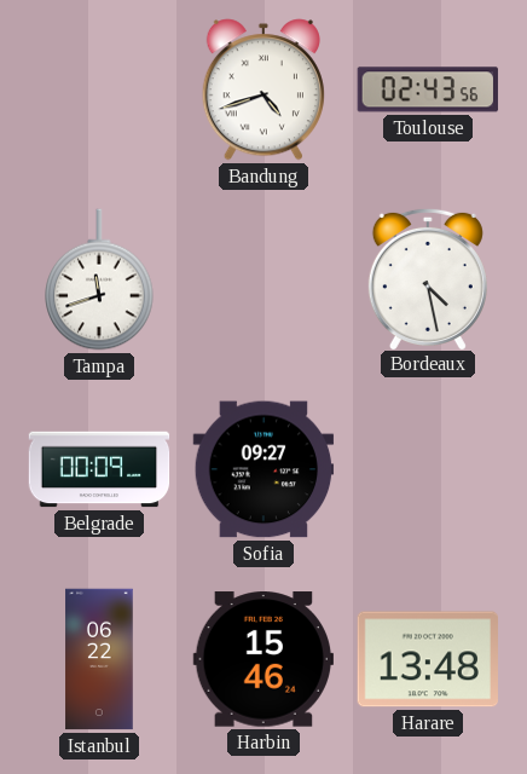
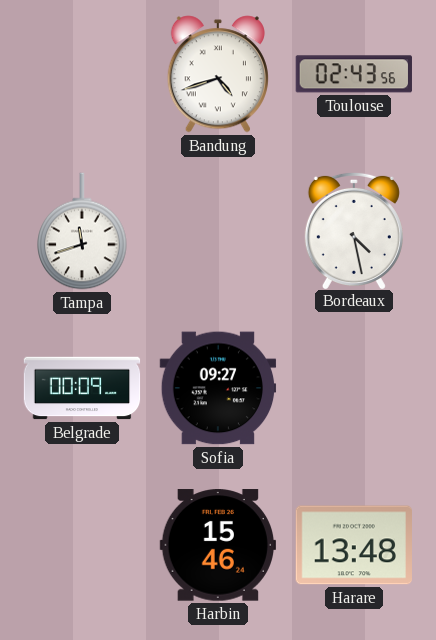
Istanbul: 06:22 -> none (99, 659)
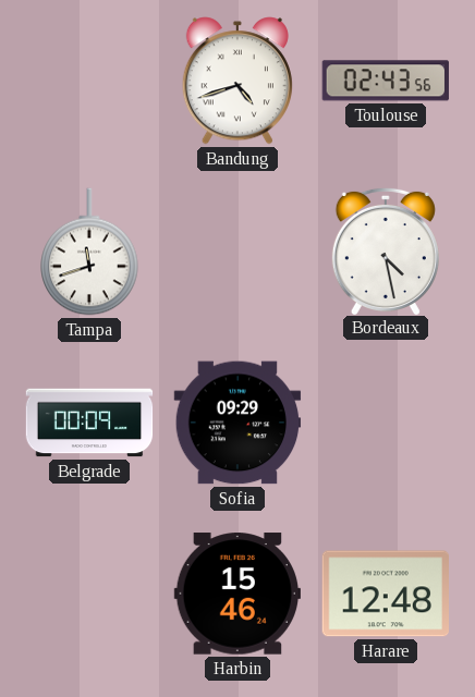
Sofia: 09:27 -> 09:29 (237, 423)
Harare: 13:48 -> 12:48 (385, 594)
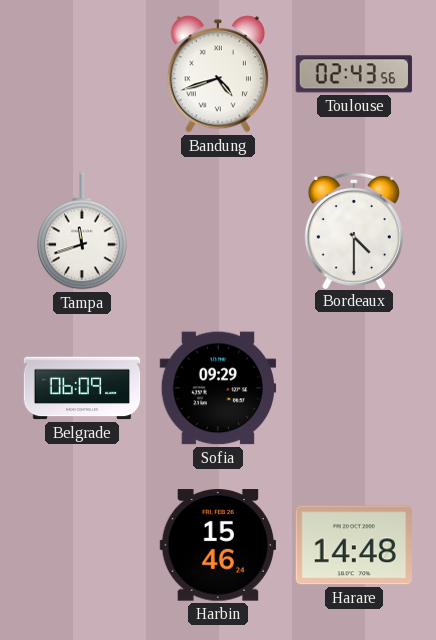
Bordeaux: 4:28 -> 4:30 (354, 230)
Belgrade: 00:09 -> 06:09 (82, 388)
Harare: 12:48 -> 14:48 (353, 545)
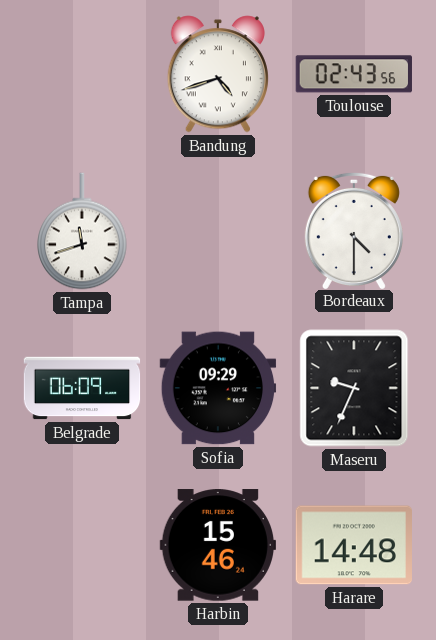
Maseru: none -> 9:34 (354, 388)
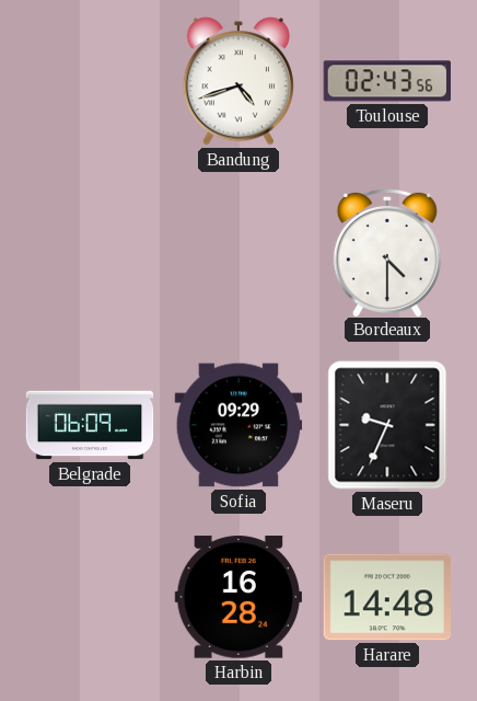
Tampa: 11:42 -> none (82, 231)
Harbin: 15:46 -> 16:28 (237, 597)
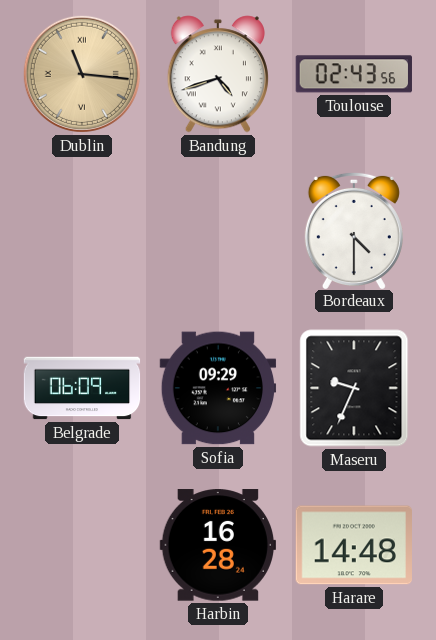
Dublin: none -> 11:16 (82, 74)
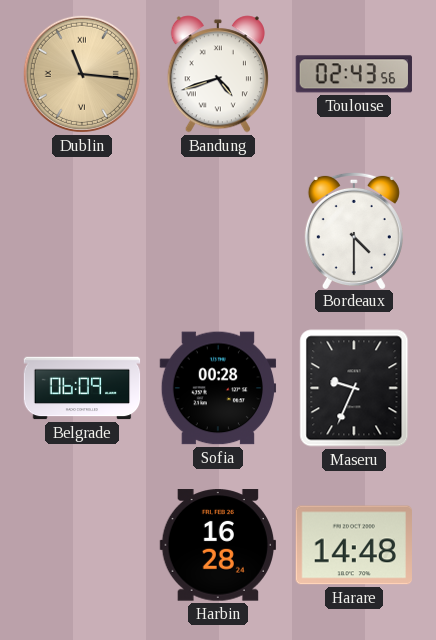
Sofia: 09:29 -> 00:28 (218, 388)
